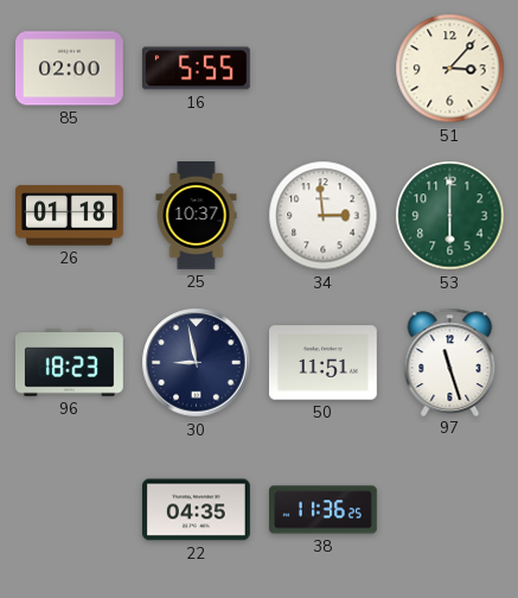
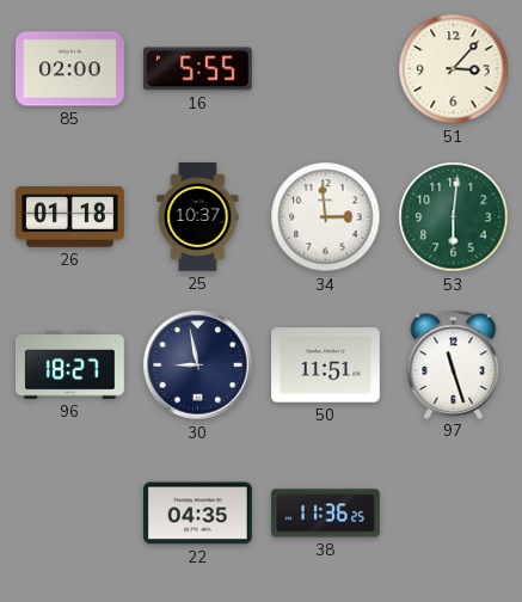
53: 6:00 -> 6:01 (454, 217)
96: 18:23 -> 18:27 (70, 365)
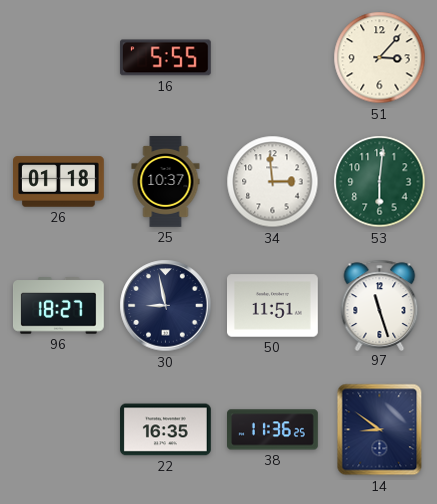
85: 02:00 -> none (70, 69)
22: 04:35 -> 16:35 (166, 430)
14: none -> 8:51 (380, 430)
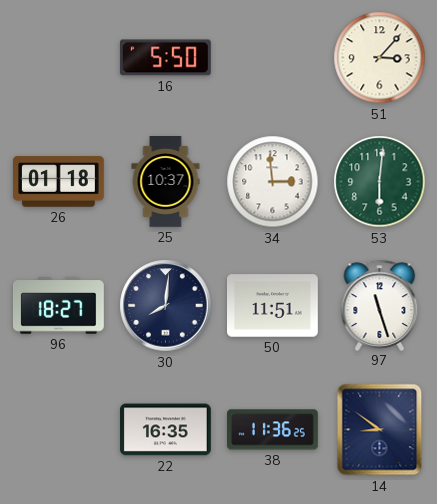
16: 5:55 -> 5:50 (165, 58)
30: 8:58 -> 8:01 (166, 306)
